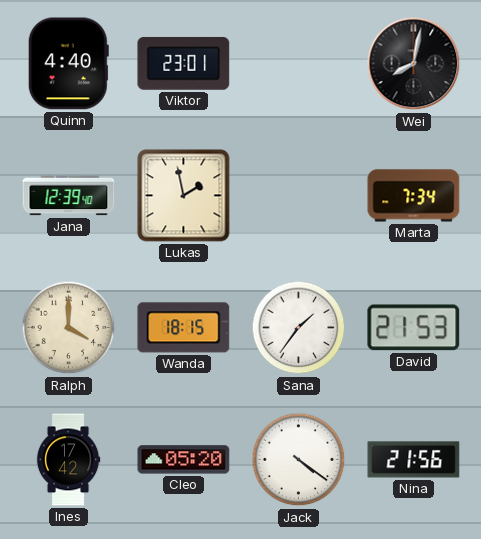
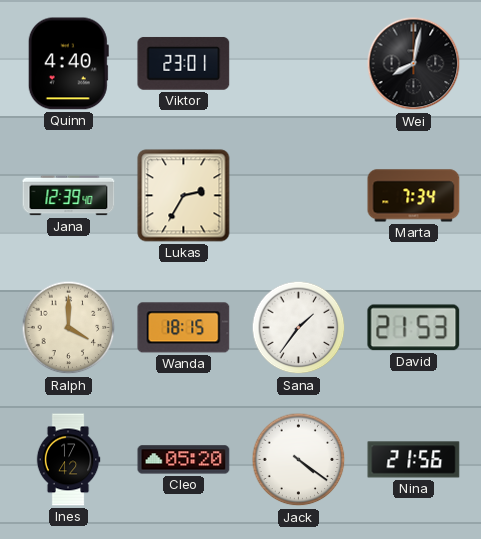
Lukas: 1:58 -> 2:35 (184, 196)
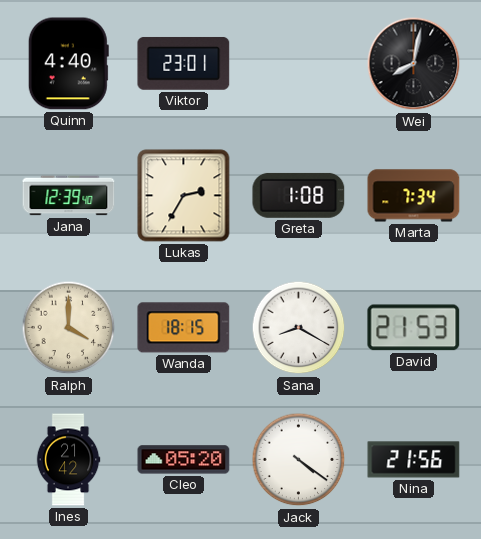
Greta: none -> 1:08 (299, 195)
Sana: 1:36 -> 8:20 (299, 328)
Ines: 17:42 -> 21:42 (68, 460)
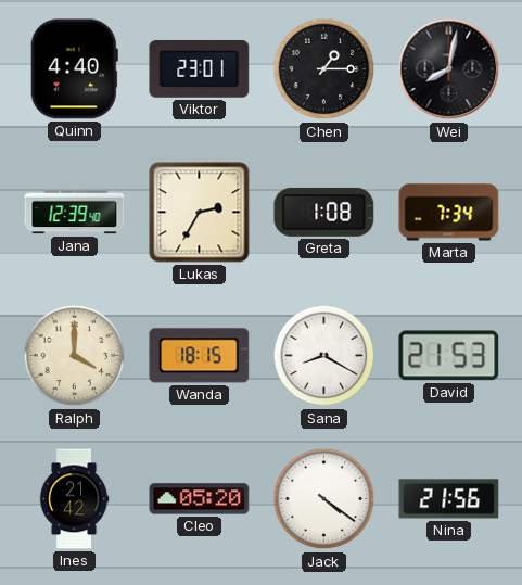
Chen: none -> 1:15 (324, 69)
